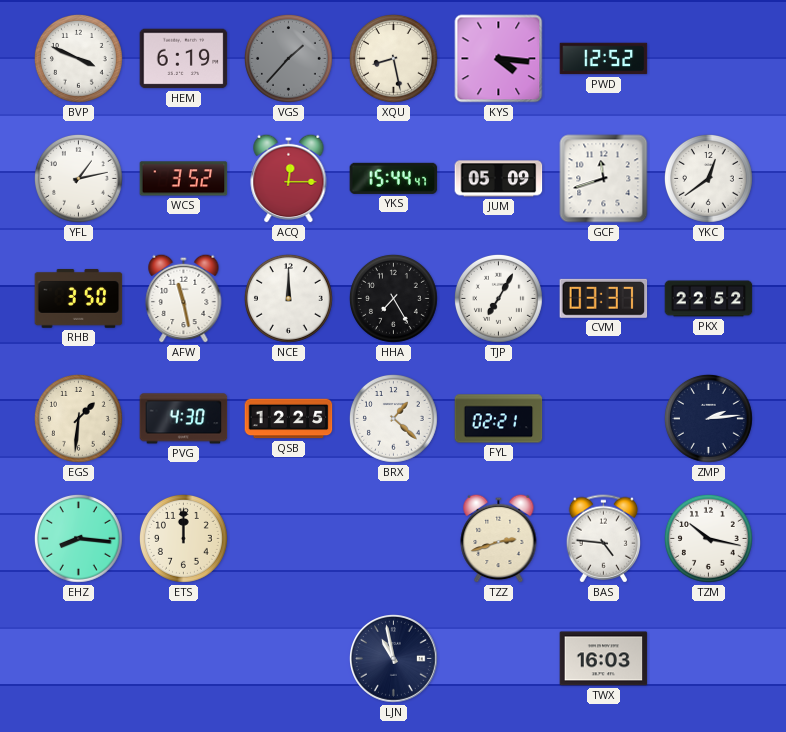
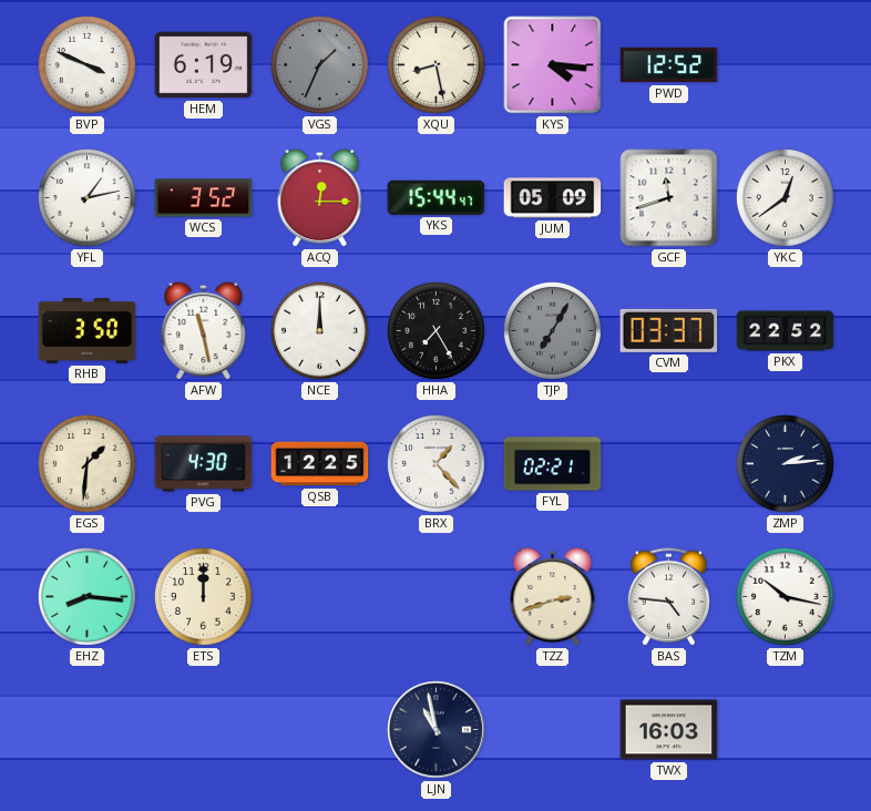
VGS: 1:37 -> 1:34 (320, 65)
TJP dial: white -> grey (553, 331)
BRX: 1:22 -> 1:23 (437, 464)
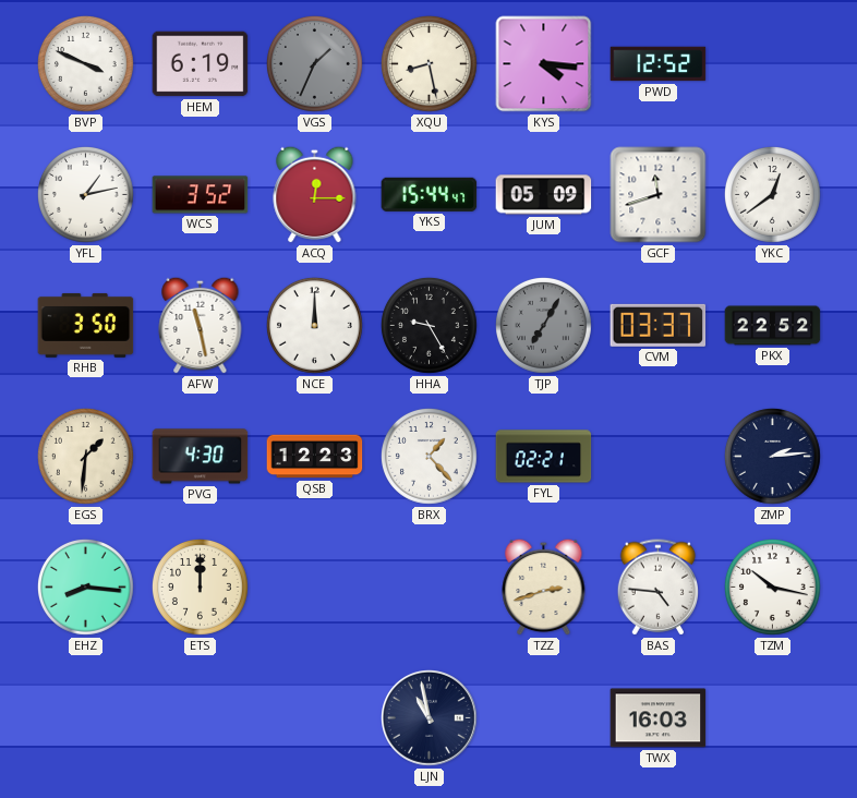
HHA: 7:25 -> 9:25 (430, 326)
QSB: 12:25 -> 12:23 (315, 457)
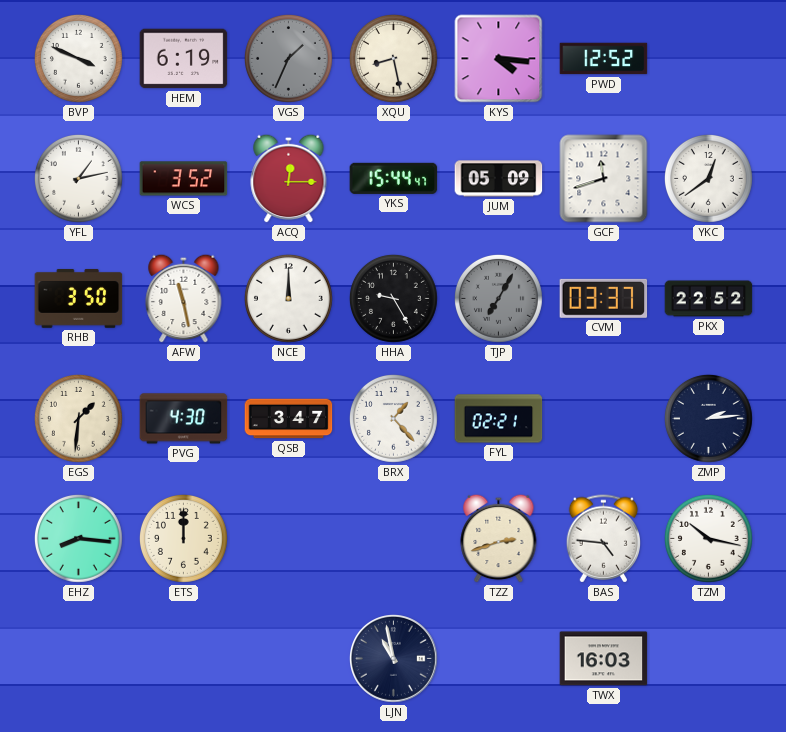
QSB: 12:23 -> 3:47 (289, 419)
